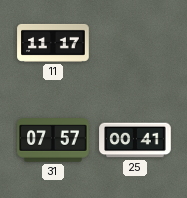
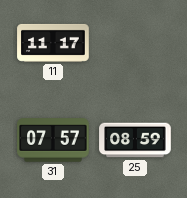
25: 00:41 -> 08:59 (135, 140)
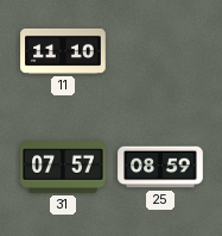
11: 11:17 -> 11:10 (63, 51)
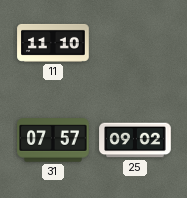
25: 08:59 -> 09:02 (135, 140)
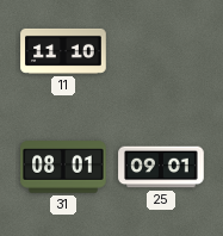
31: 07:57 -> 08:01 (63, 167)
25: 09:02 -> 09:01 (161, 167)
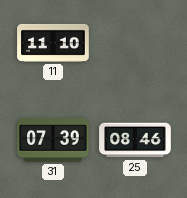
31: 08:01 -> 07:39 (53, 140)
25: 09:01 -> 08:46 (135, 140)
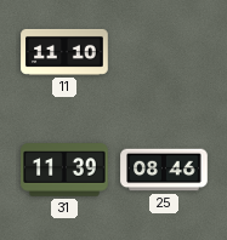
31: 07:39 -> 11:39 (64, 170)
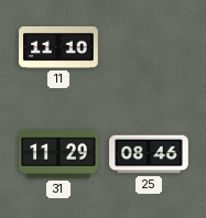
31: 11:39 -> 11:29 (58, 154)
